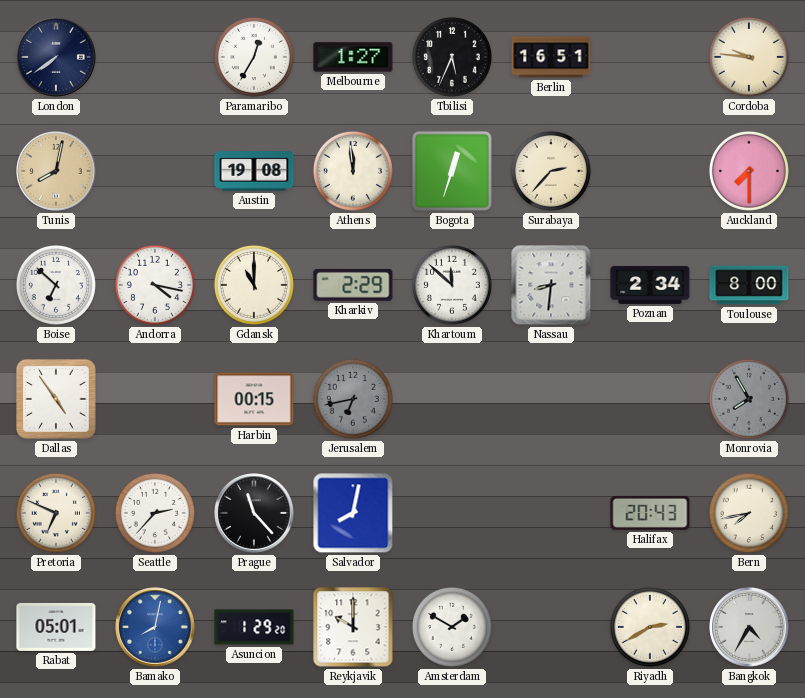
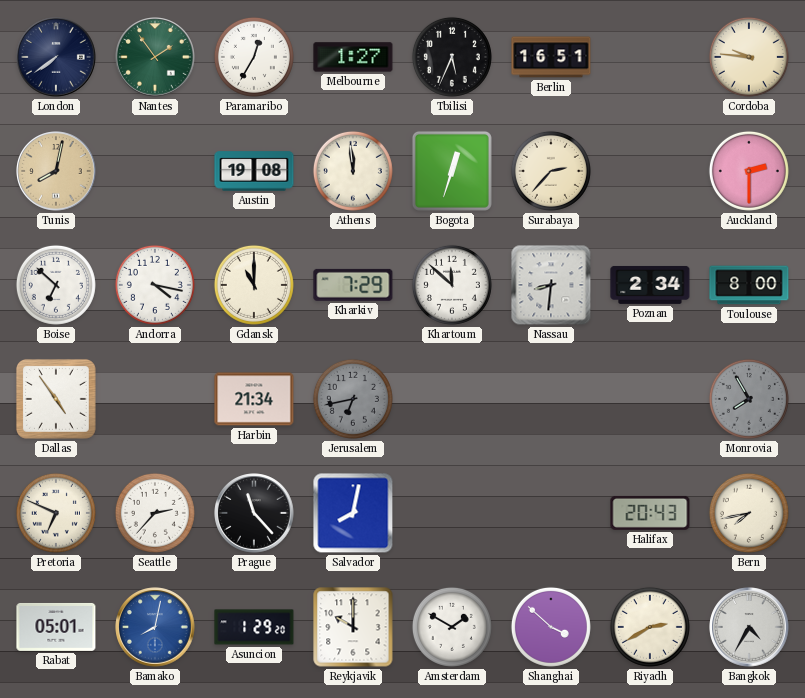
Nantes: none -> 1:54 (155, 57)
Auckland: 7:30 -> 2:30 (749, 171)
Kharkiv: 2:29 -> 7:29 (353, 285)
Harbin: 00:15 -> 21:34 (254, 399)
Shanghai: none -> 3:52 (551, 627)
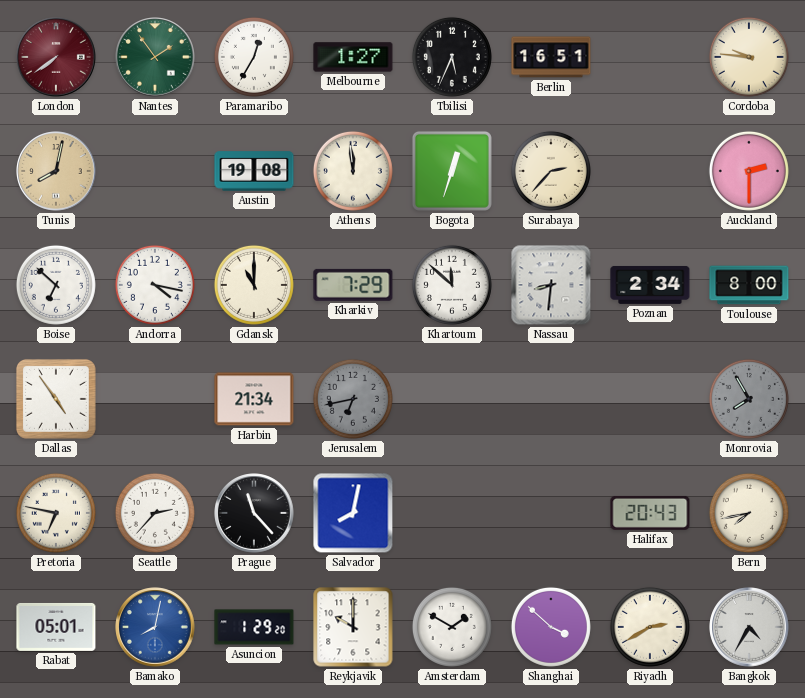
London dial: navy -> burgundy (56, 57)
Pretoria: 6:49 -> 6:47 (56, 513)
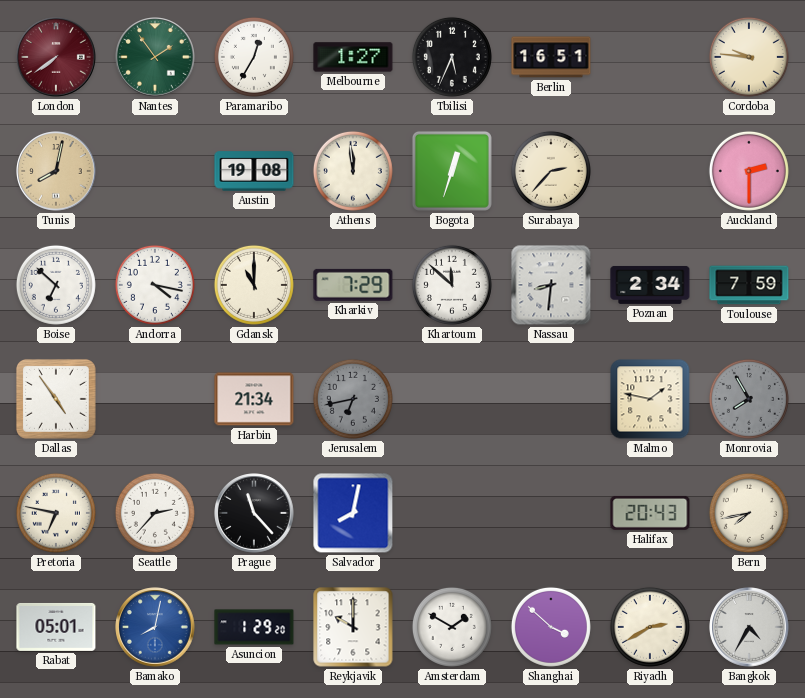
Toulouse: 8:00 -> 7:59 (749, 285)
Malmo: none -> 1:47 (650, 399)
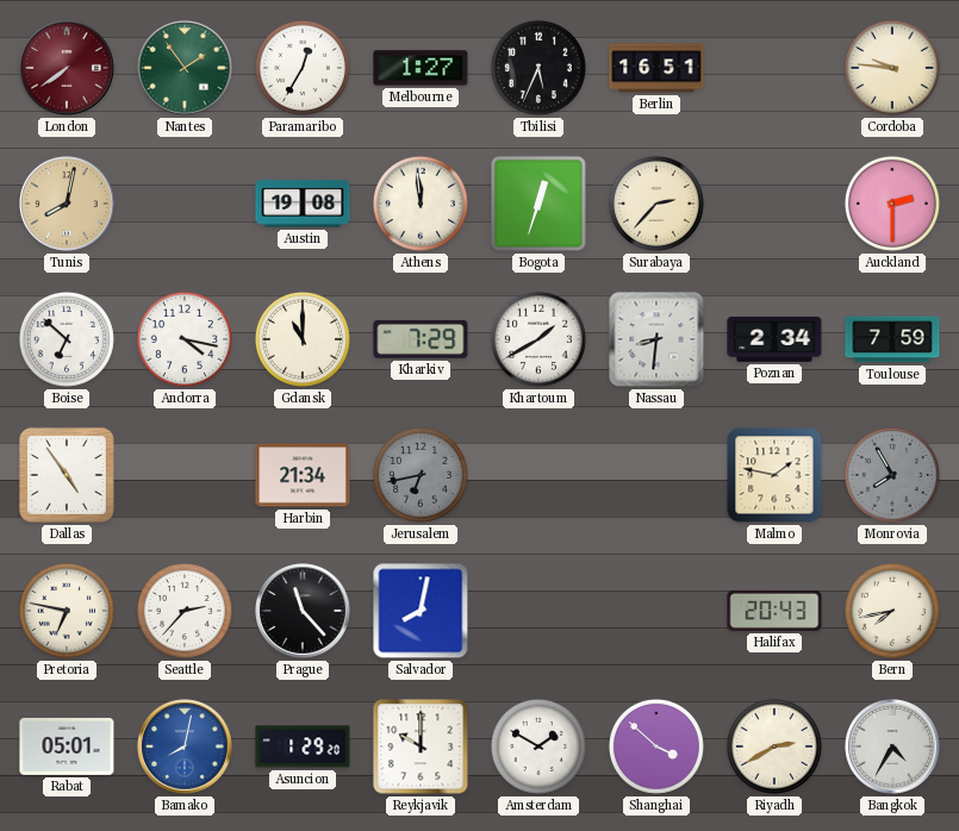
Khartoum: 11:52 -> 1:40 (538, 339)
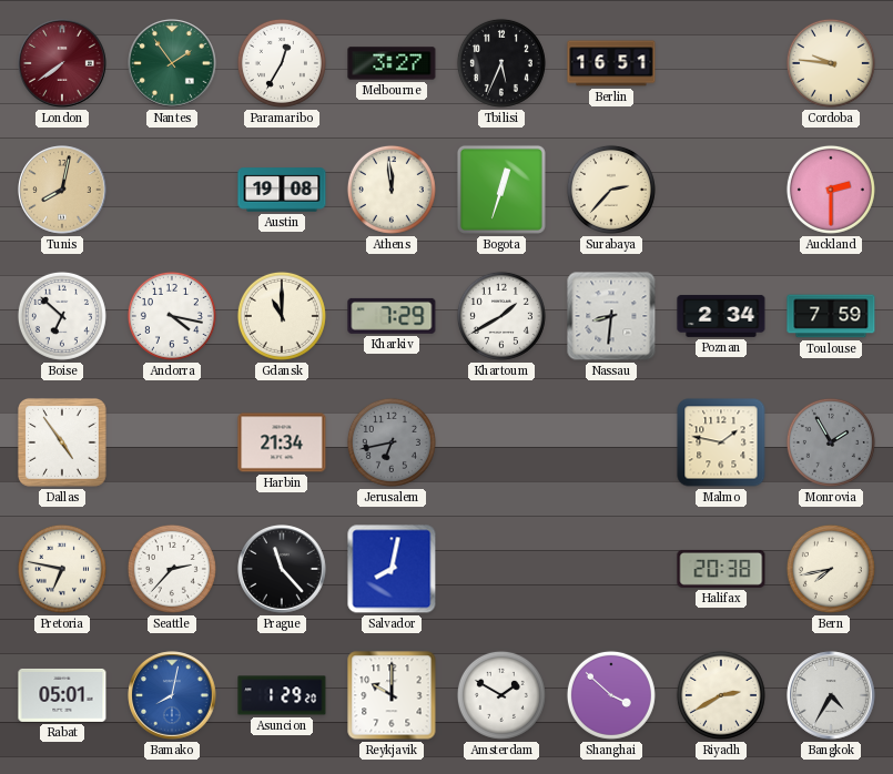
Melbourne: 1:27 -> 3:27 (392, 63)
Monrovia: 7:55 -> 1:55 (831, 442)
Halifax: 20:43 -> 20:38 (721, 569)
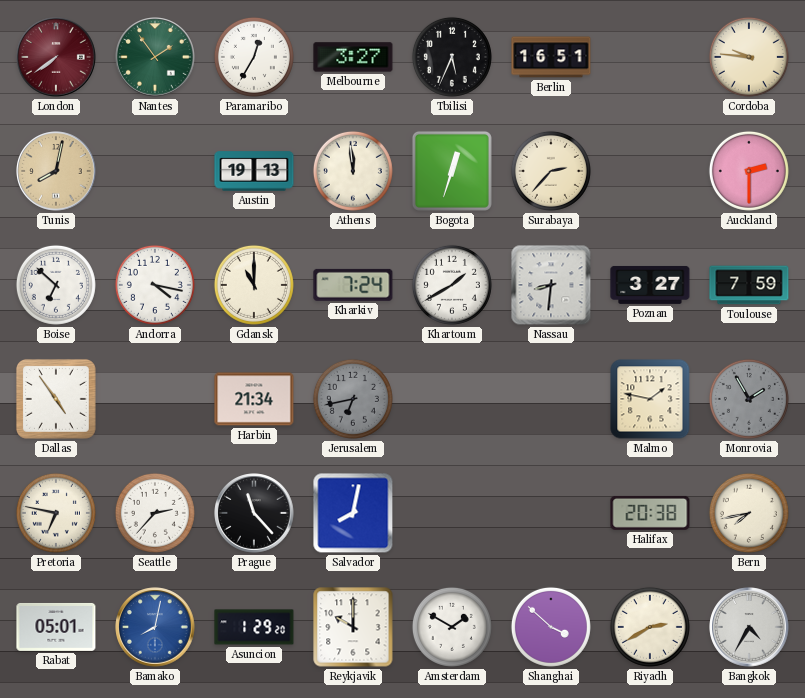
Austin: 19:08 -> 19:13 (254, 171)
Kharkiv: 7:29 -> 7:24 (353, 285)
Poznan: 2:34 -> 3:27 (650, 285)
